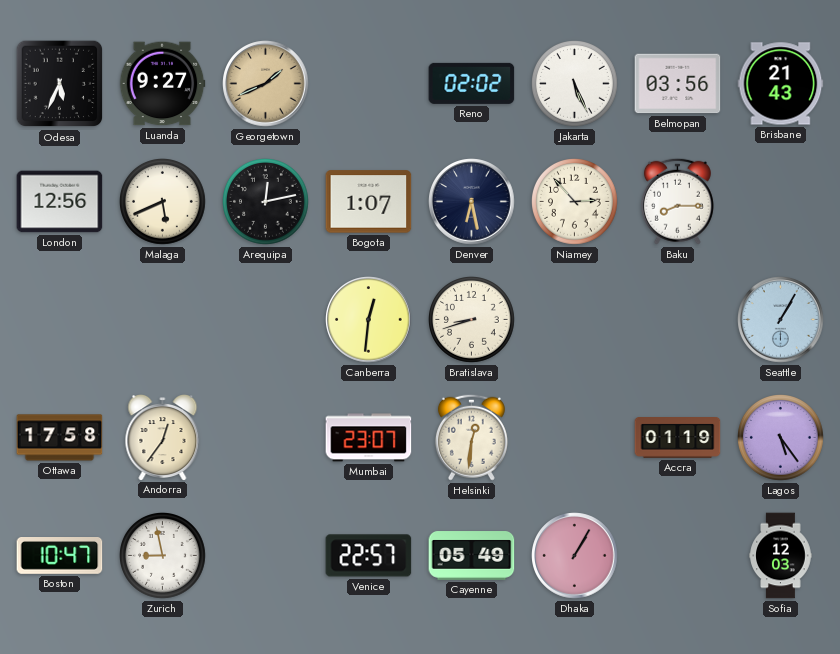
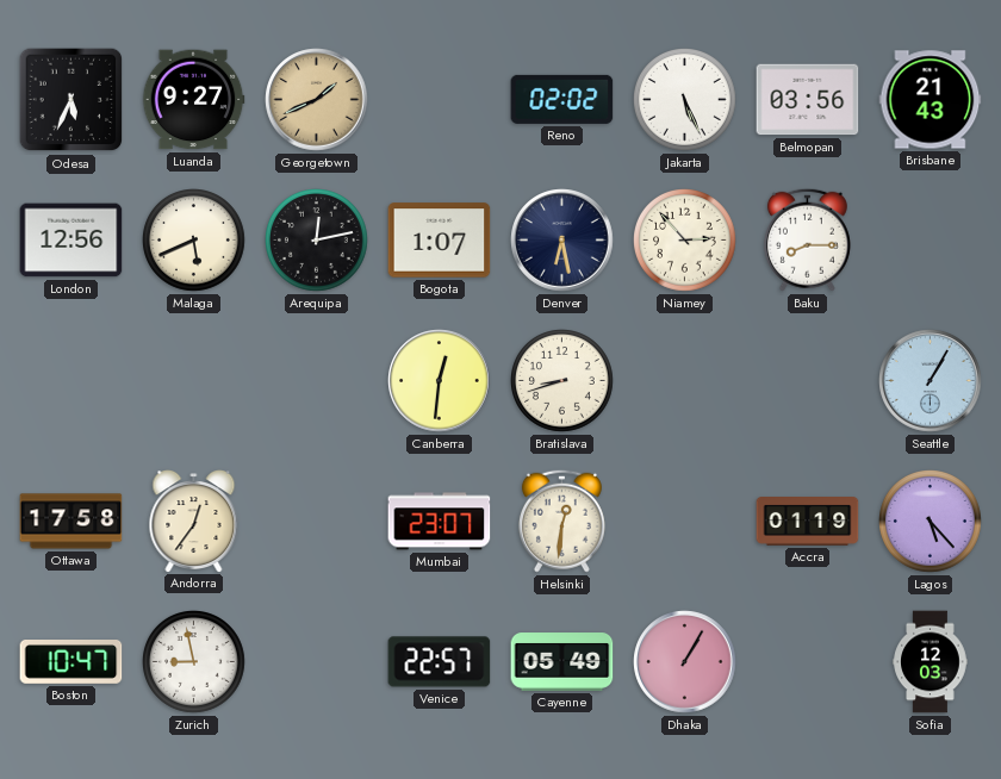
Lagos: 5:24 -> 5:23 (931, 522)
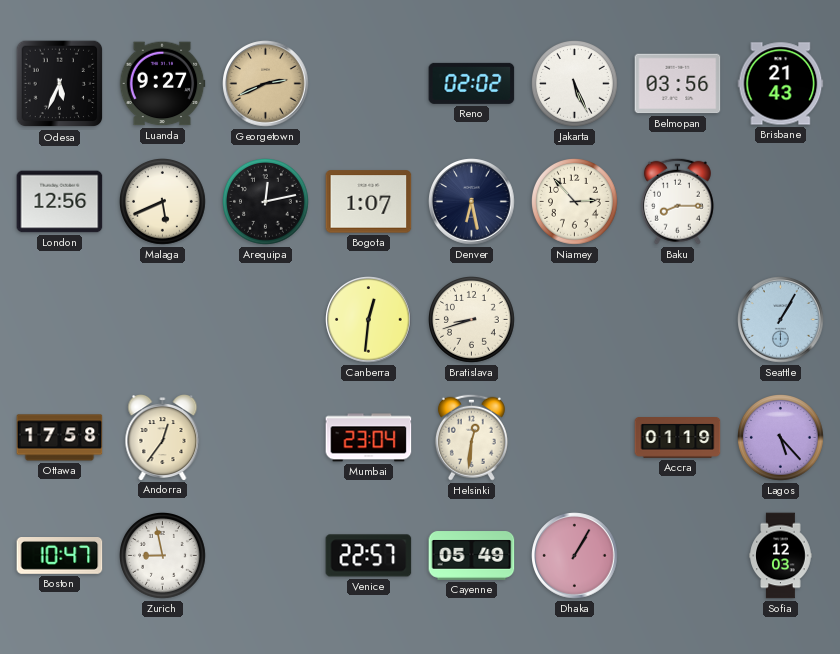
Georgetown: 1:41 -> 2:41 (266, 84)
Mumbai: 23:07 -> 23:04 (369, 438)
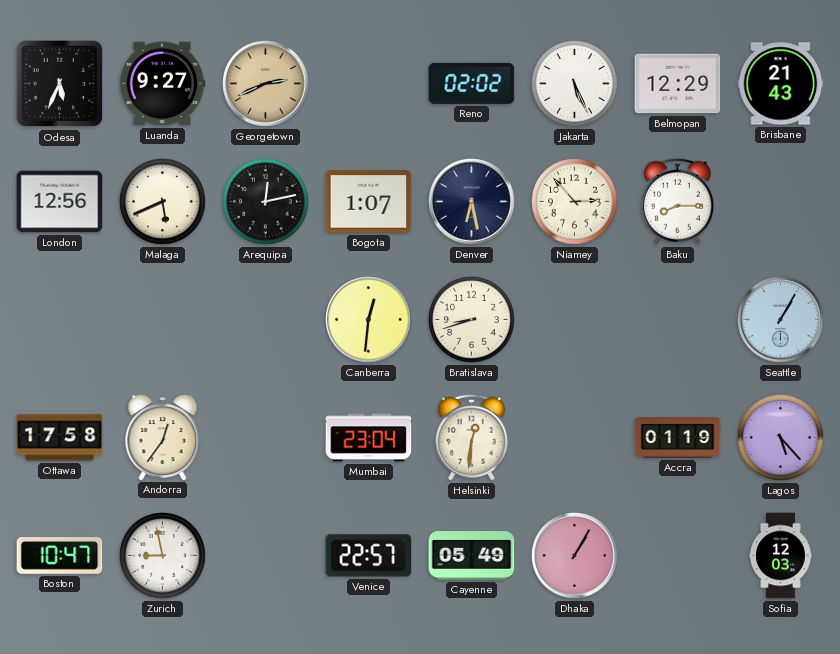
Belmopan: 03:56 -> 12:29 (678, 84)
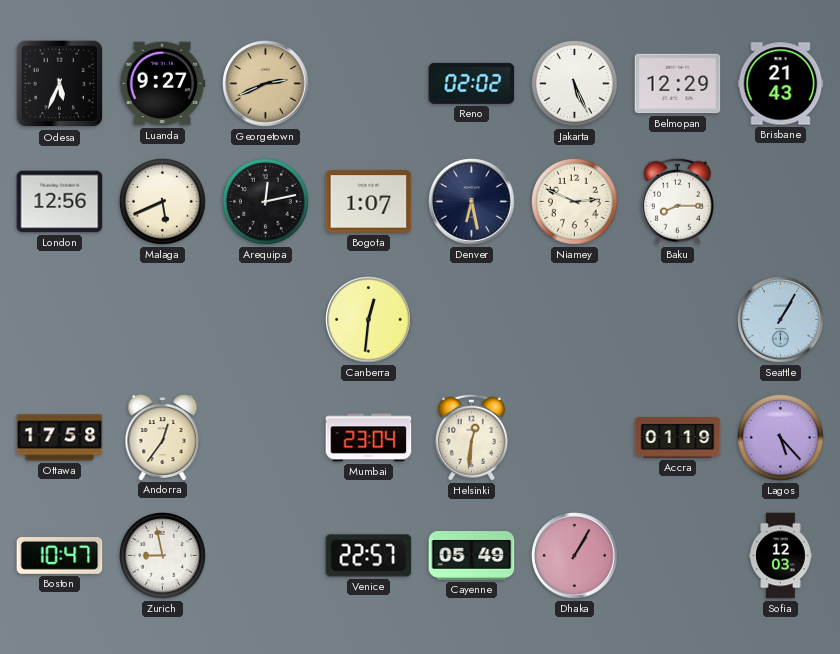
Niamey: 2:53 -> 2:49 (575, 202)
Bratislava: 8:42 -> none (472, 320)
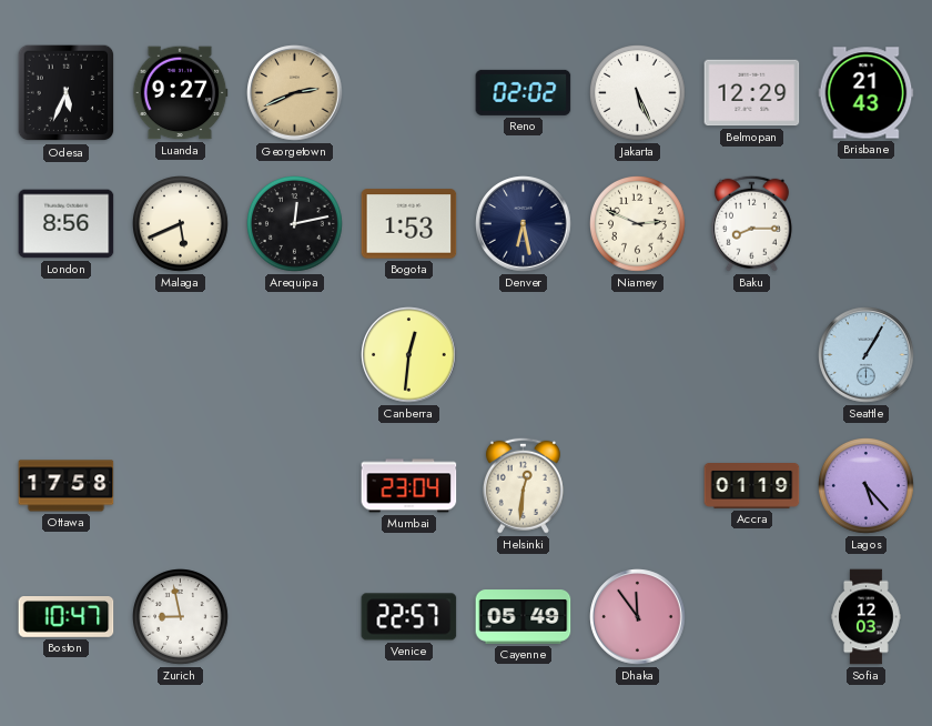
London: 12:56 -> 8:56 (67, 224)
Bogota: 1:07 -> 1:53 (409, 224)
Andorra: 12:36 -> none (163, 438)
Dhaka: 1:05 -> 11:54 (638, 617)
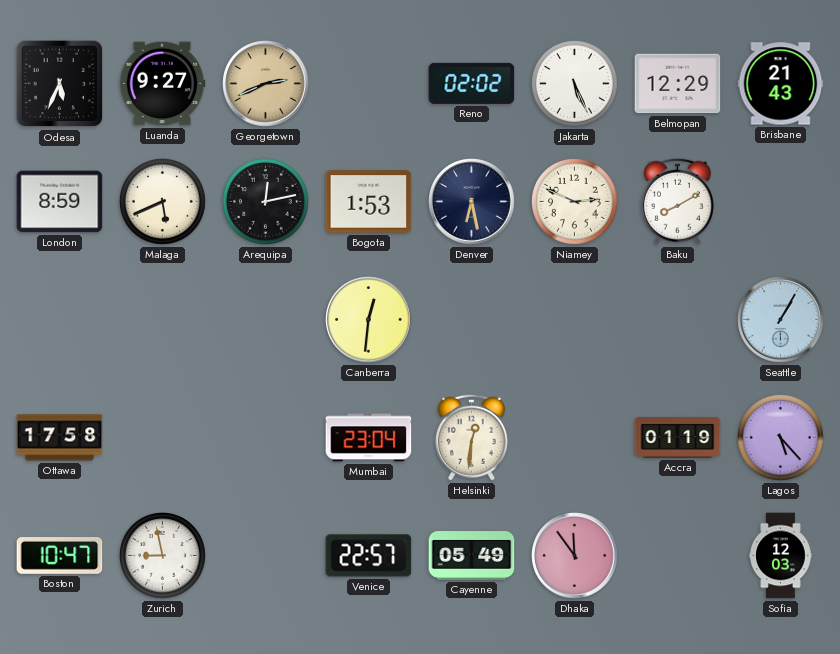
London: 8:56 -> 8:59 (60, 202)
Baku: 8:15 -> 8:10 (677, 201)
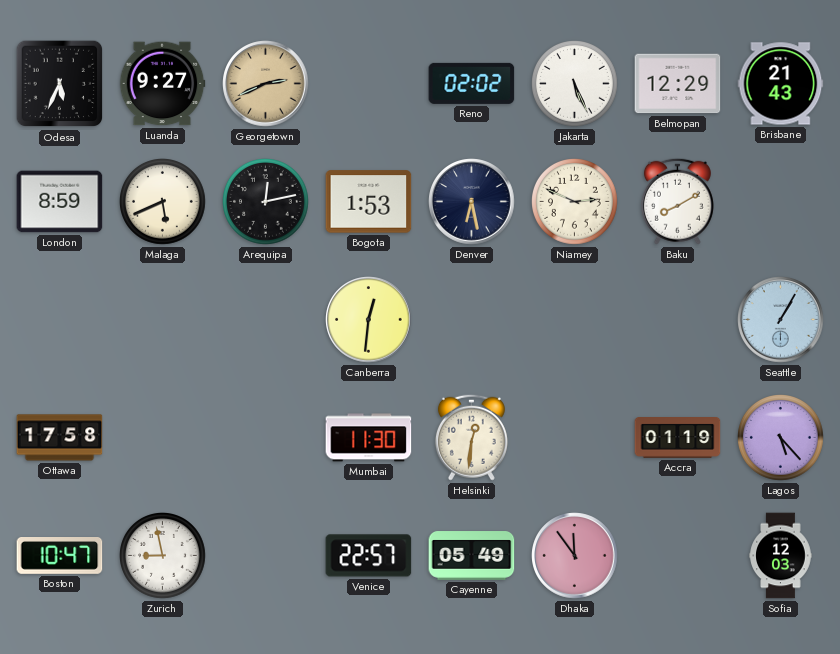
Mumbai: 23:04 -> 11:30 (369, 438)
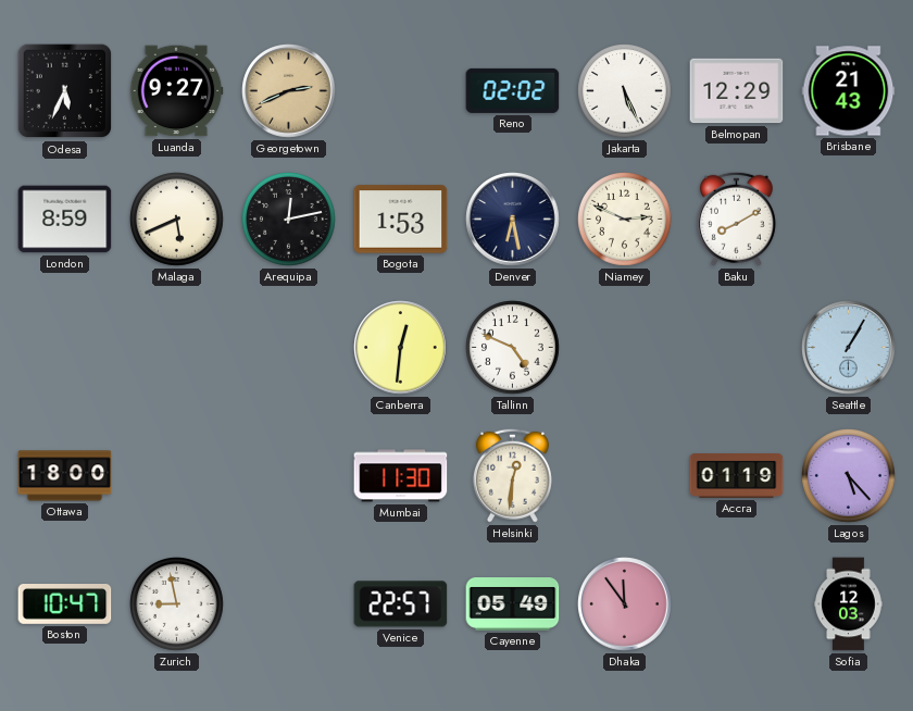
Tallinn: none -> 4:49 (513, 348)
Ottawa: 17:58 -> 18:00 (65, 476)
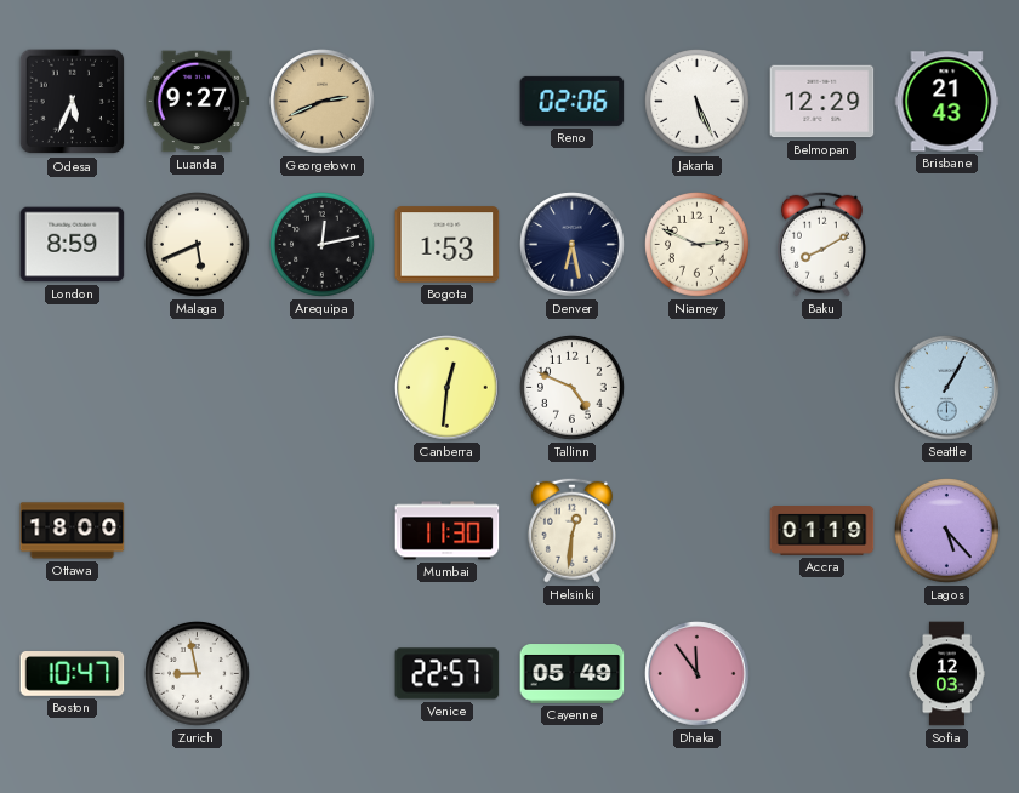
Reno: 02:02 -> 02:06 (573, 101)
